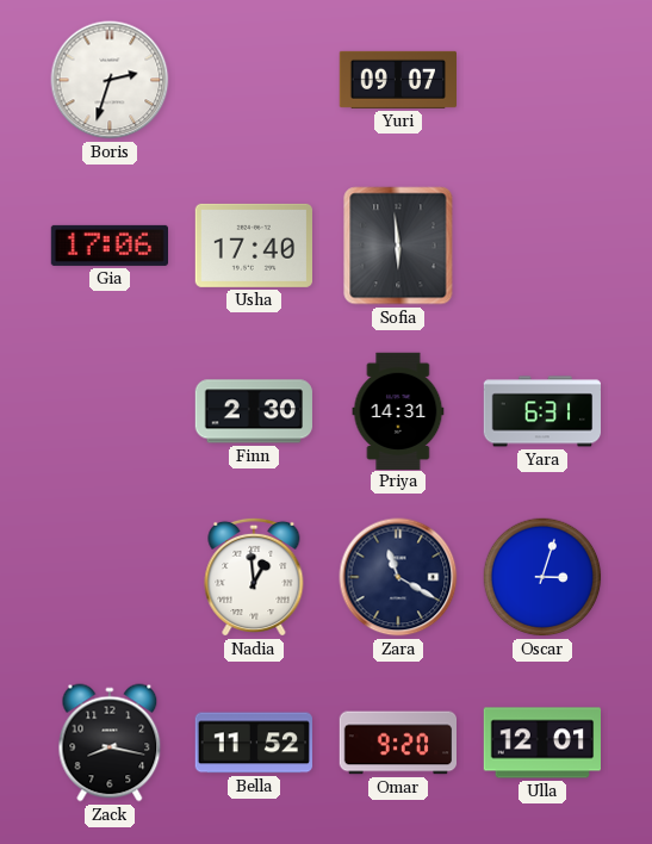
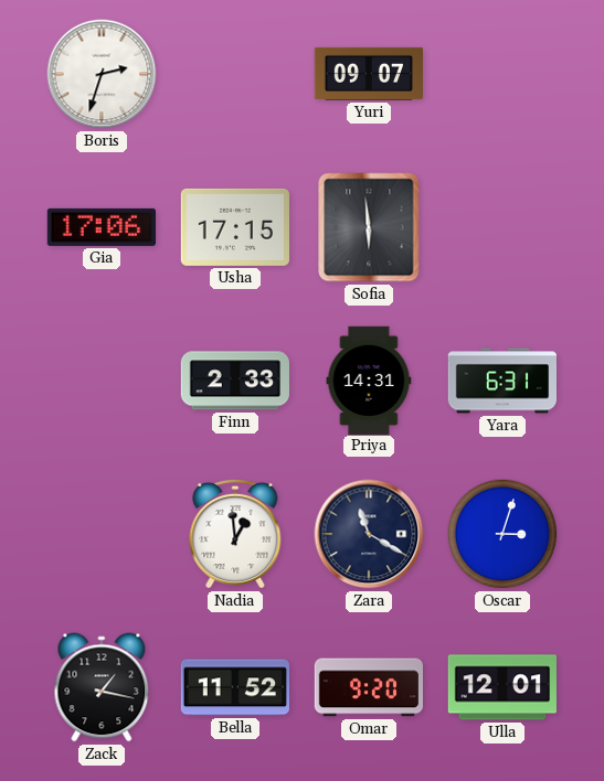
Usha: 17:40 -> 17:15 (234, 227)
Finn: 2:30 -> 2:33 (235, 381)
Zack: 8:17 -> 1:17 (102, 687)
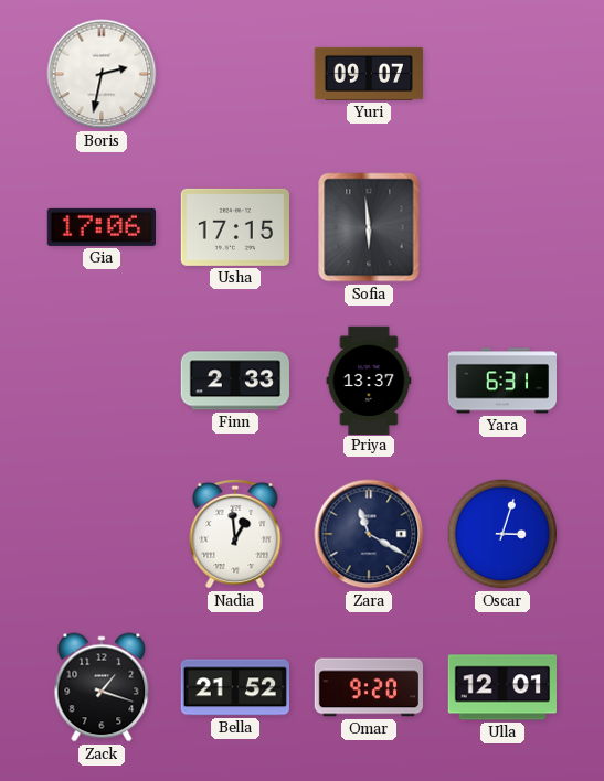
Boris: 2:33 -> 2:32 (102, 74)
Priya: 14:31 -> 13:37 (369, 379)
Zack: 1:17 -> 1:18 (102, 687)
Bella: 11:52 -> 21:52 (235, 687)
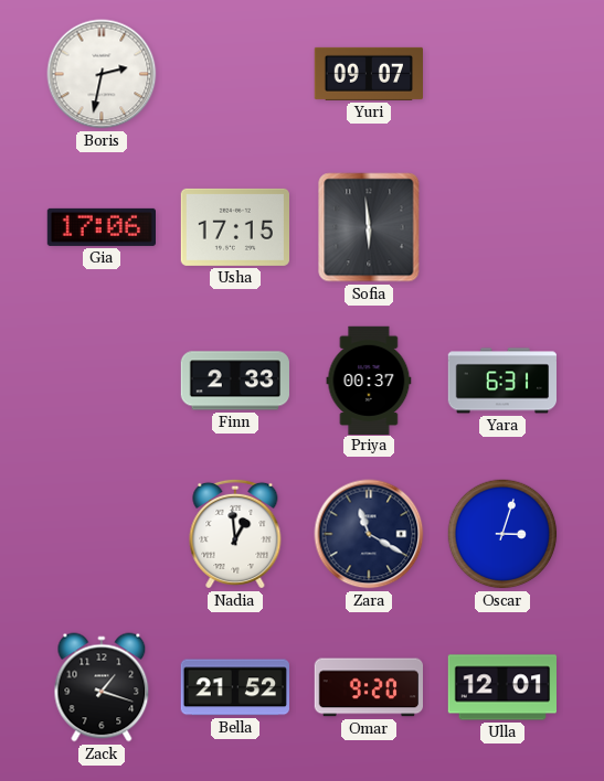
Priya: 13:37 -> 00:37 (369, 379)
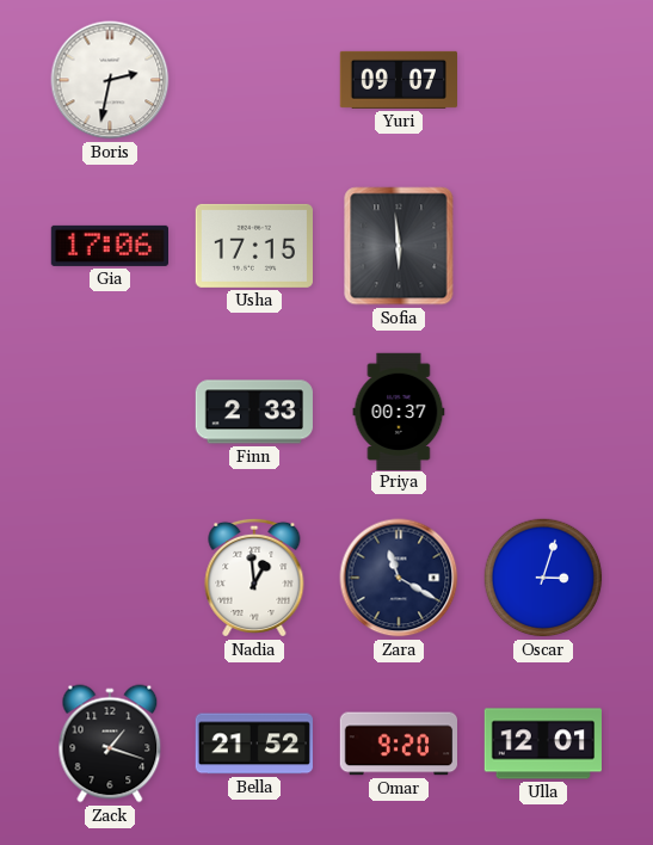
Yara: 6:31 -> none (501, 381)
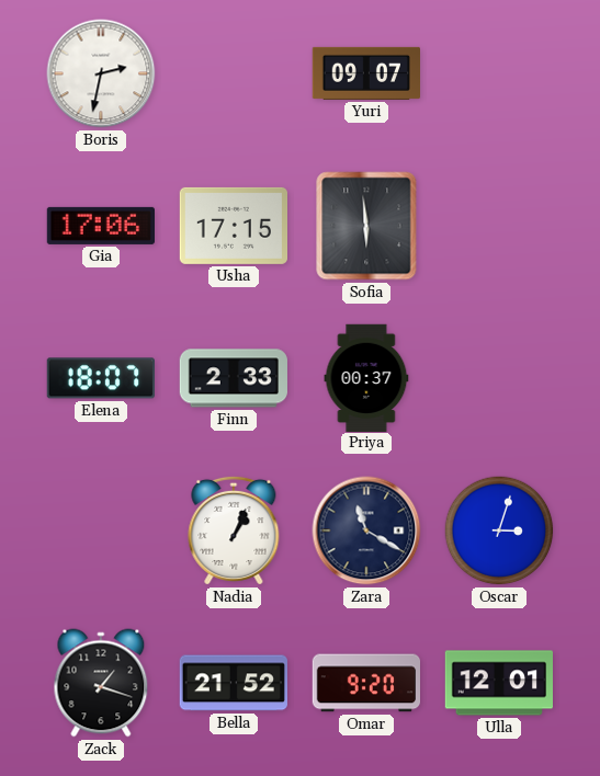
Elena: none -> 18:07 (101, 378)
Nadia: 12:59 -> 1:04 (234, 530)
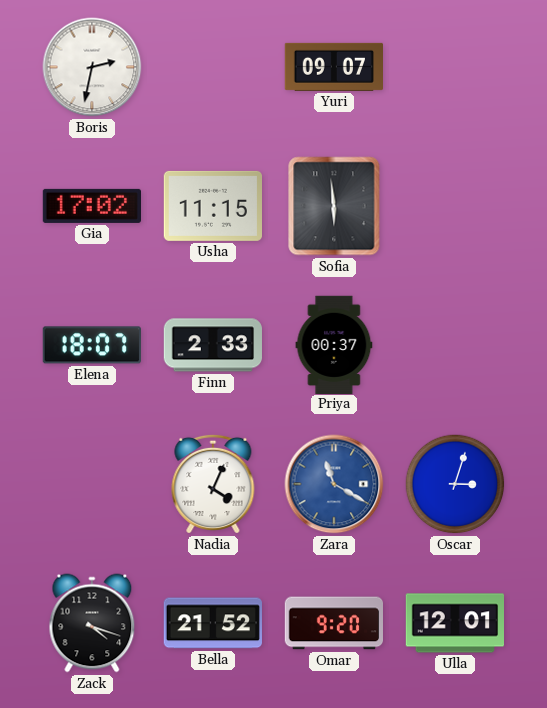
Gia: 17:06 -> 17:02 (91, 206)
Usha: 17:15 -> 11:15 (212, 206)
Nadia: 1:04 -> 4:04 (213, 484)
Zara dial: navy -> blue (334, 484)
Zack: 1:18 -> 4:18 (92, 623)
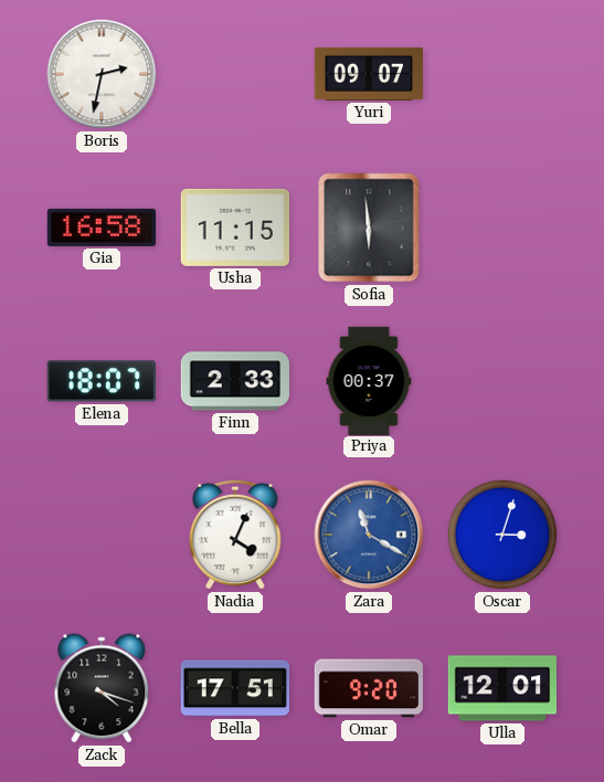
Gia: 17:02 -> 16:58 (100, 228)
Bella: 21:52 -> 17:51 (235, 688)
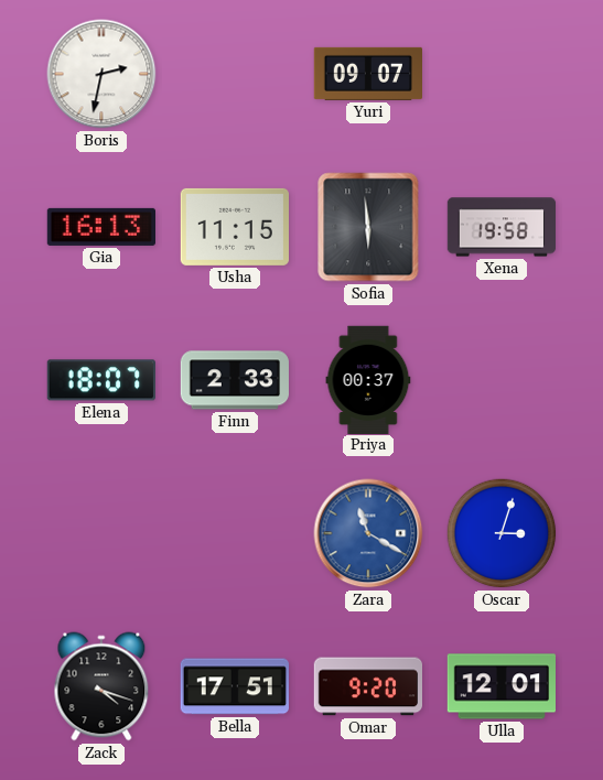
Gia: 16:58 -> 16:13 (100, 227)
Xena: none -> 19:58 (502, 227)
Nadia: 4:04 -> none (235, 535)
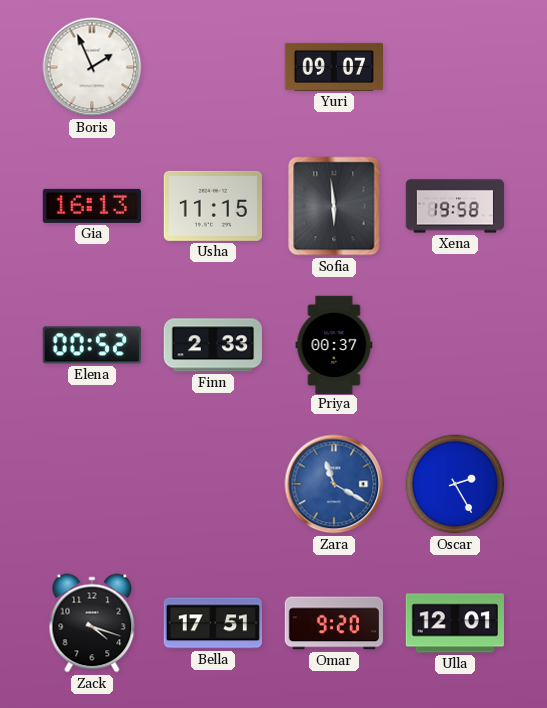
Boris: 2:32 -> 1:56 (92, 67)
Elena: 18:07 -> 00:52 (92, 345)
Oscar: 3:03 -> 2:25 (455, 484)
